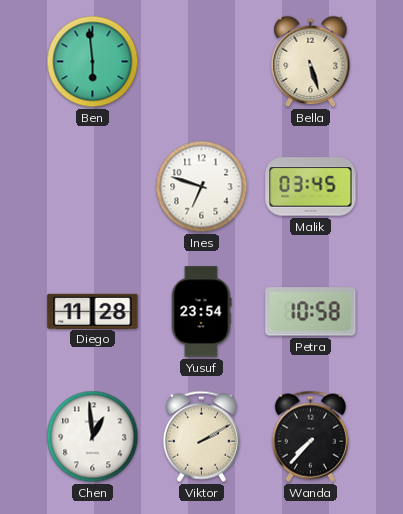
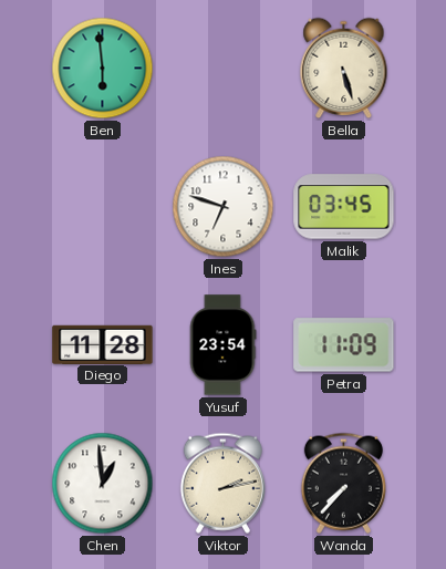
Petra: 10:58 -> 11:09 (344, 345)
Viktor: 2:10 -> 2:13 (222, 483)
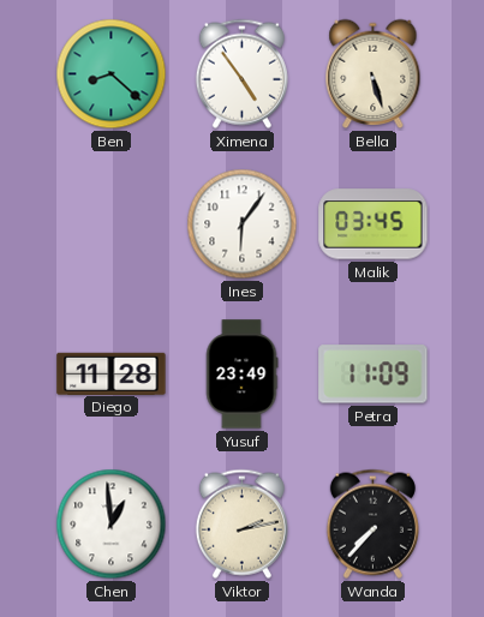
Ben: 5:59 -> 8:22 (112, 74)
Ximena: none -> 4:54 (241, 73)
Ines: 6:48 -> 6:06 (243, 224)
Yusuf: 23:54 -> 23:49 (241, 375)
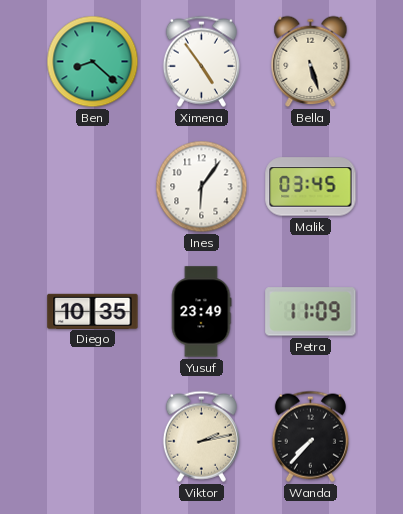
Diego: 11:28 -> 10:35 (93, 311)
Chen: 12:59 -> none (112, 525)
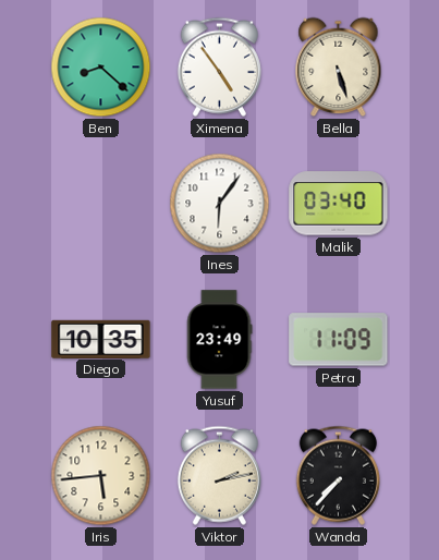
Malik: 03:45 -> 03:40 (339, 204)
Iris: none -> 5:44 (101, 476)
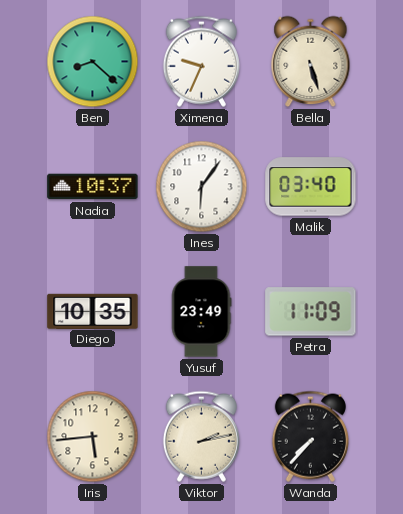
Ximena: 4:54 -> 9:34 (201, 61)
Nadia: none -> 10:37 (93, 187)
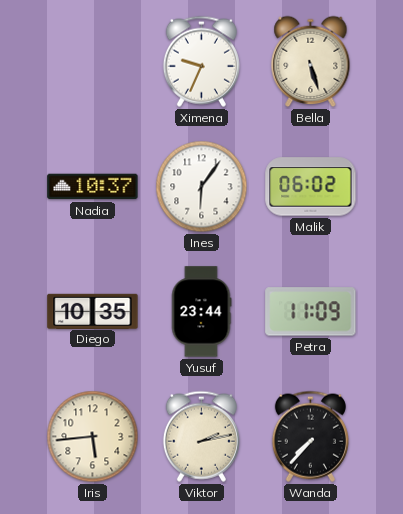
Ben: 8:22 -> none (93, 62)
Malik: 03:40 -> 06:02 (311, 187)
Yusuf: 23:49 -> 23:44 (201, 312)
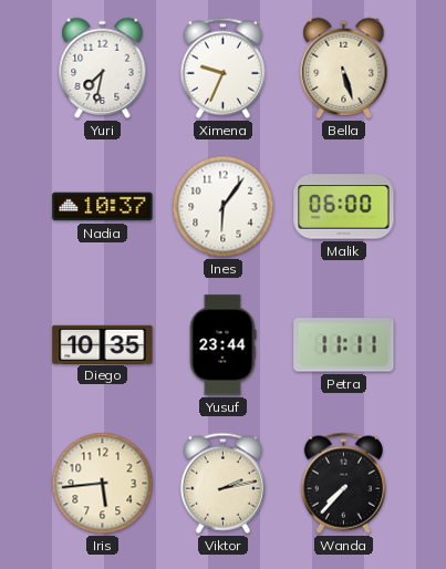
Yuri: none -> 7:32 (103, 68)
Malik: 06:02 -> 06:00 (344, 207)
Petra: 11:09 -> 11:11 (344, 345)
